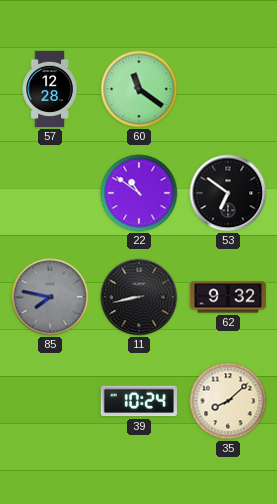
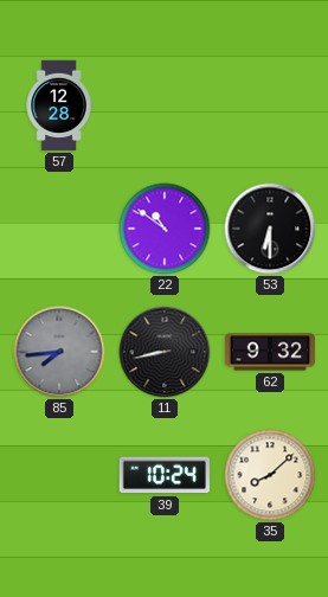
60: 11:21 -> none (139, 89)
53: 6:51 -> 6:30 (270, 229)
85: 7:47 -> 7:44 (59, 352)
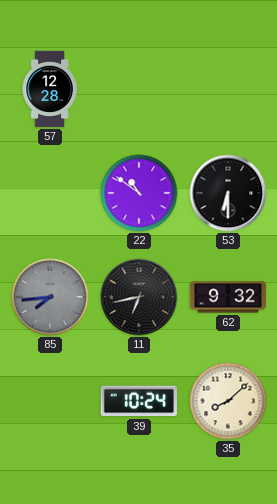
11: 8:43 -> 6:43 (139, 297)
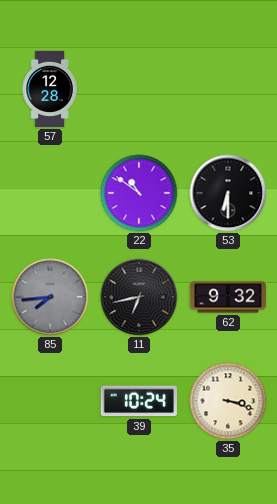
35: 8:08 -> 3:18 (228, 401)
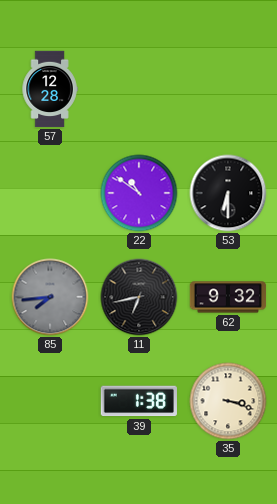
39: 10:24 -> 1:38 (138, 401)
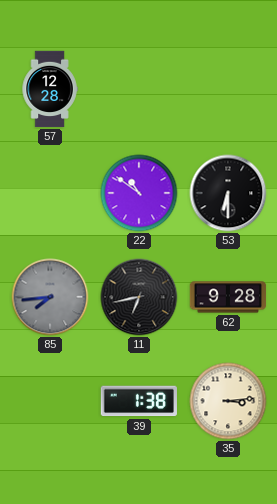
62: 9:32 -> 9:28 (228, 297)
35: 3:18 -> 3:14 (228, 401)
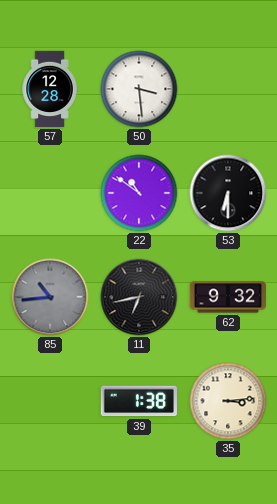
50: none -> 3:29 (139, 89)
85: 7:44 -> 10:44 (50, 297)
62: 9:28 -> 9:32 (228, 297)
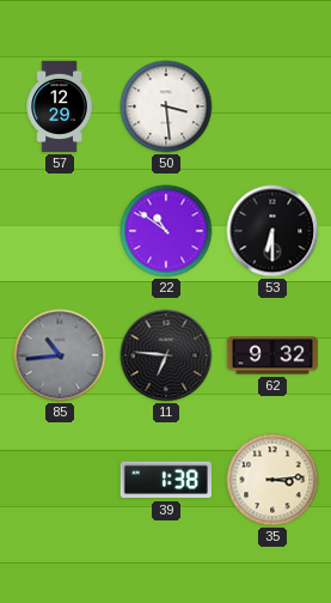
57: 12:28 -> 12:29 (60, 106)
11: 6:43 -> 6:46 (166, 355)
